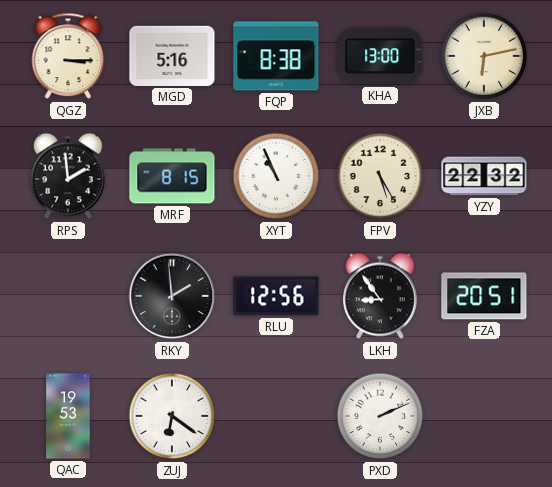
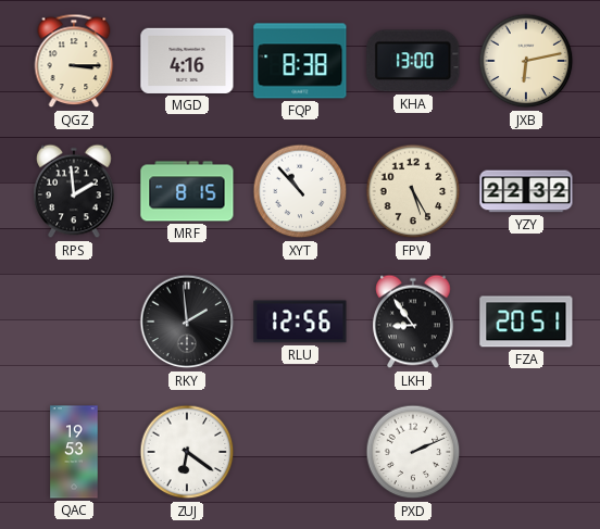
MGD: 5:16 -> 4:16 (187, 61)
XYT: 10:56 -> 10:53 (300, 191)
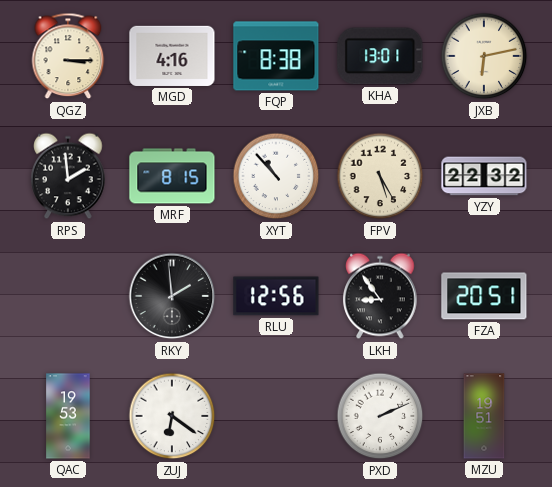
KHA: 13:00 -> 13:01 (380, 56)
MZU: none -> 19:51 (484, 416)
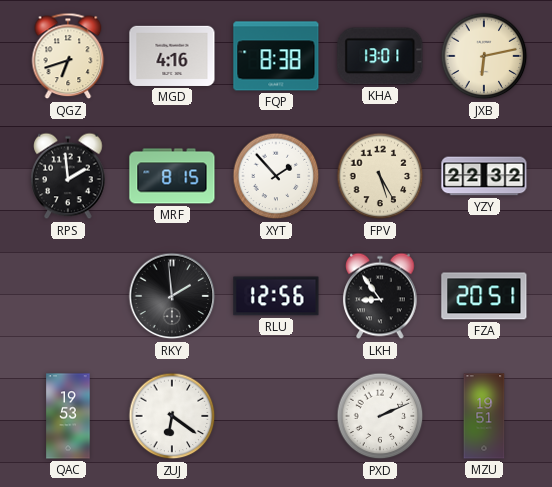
QGZ: 3:15 -> 6:42 (68, 56)
XYT: 10:53 -> 1:53 (276, 176)
